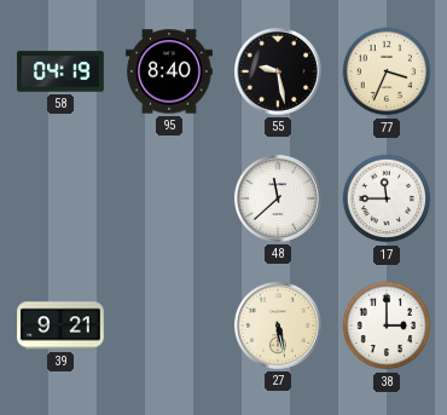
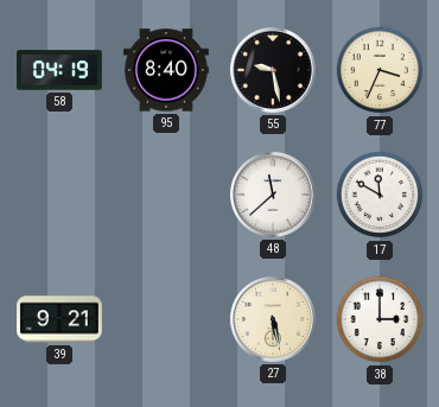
17: 11:45 -> 11:50 (380, 195)
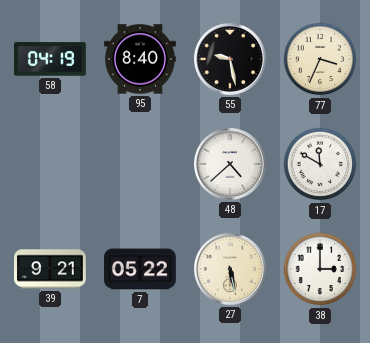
48: 11:38 -> 4:38 (230, 164)
7: none -> 05:22 (141, 269)
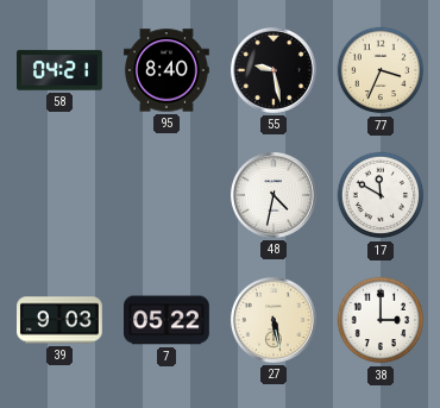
58: 04:19 -> 04:21 (61, 70)
48: 4:38 -> 4:32 (274, 195)
39: 9:21 -> 9:03 (61, 320)
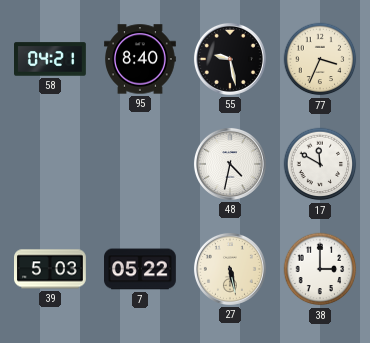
39: 9:03 -> 5:03 (51, 269)
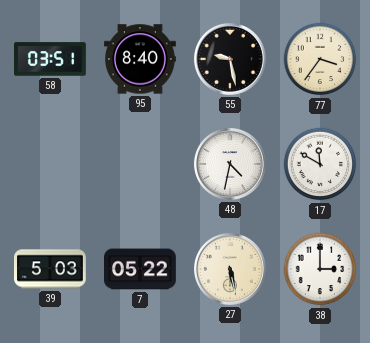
58: 04:21 -> 03:51 (51, 59)
77: 3:34 -> 3:36 (320, 59)
